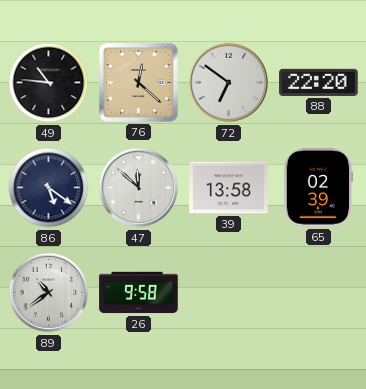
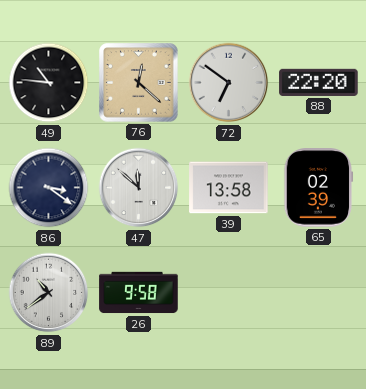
86: 5:21 -> 3:21 (49, 188)
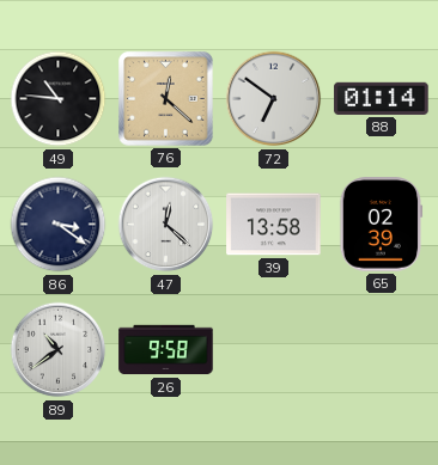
88: 22:20 -> 01:14 (382, 98)
47: 11:52 -> 12:22 (166, 225)
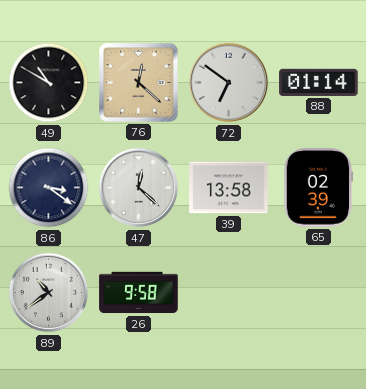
49: 10:46 -> 10:50 (49, 83)
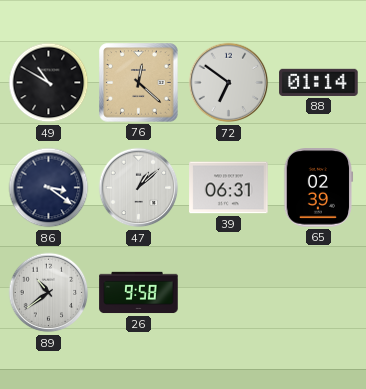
47: 12:22 -> 1:08 (139, 188)
39: 13:58 -> 06:31 (229, 188)
